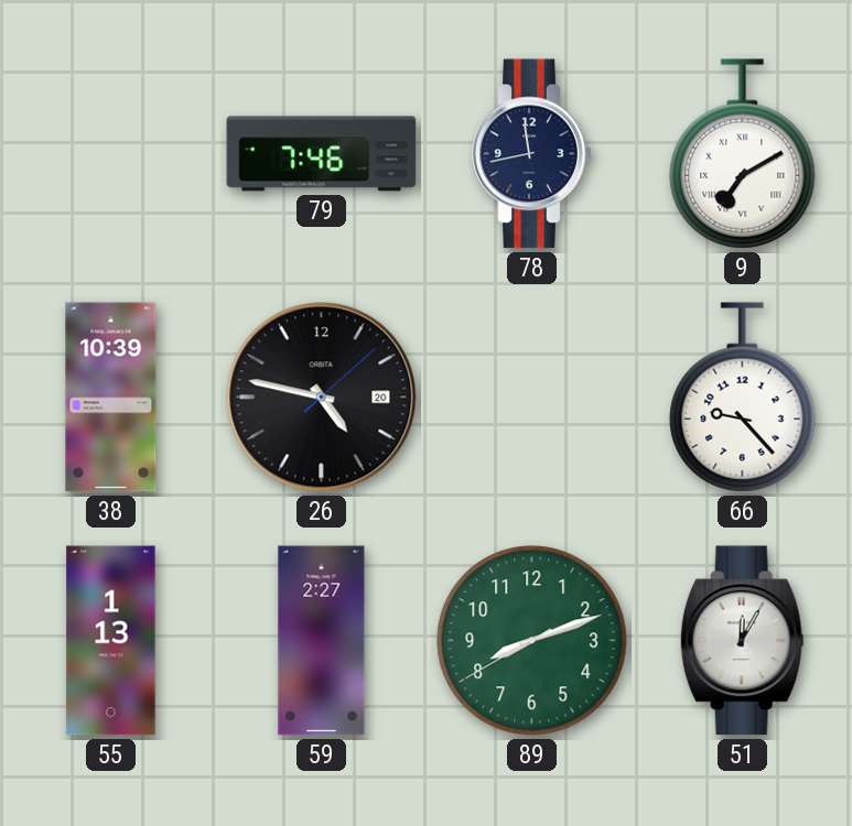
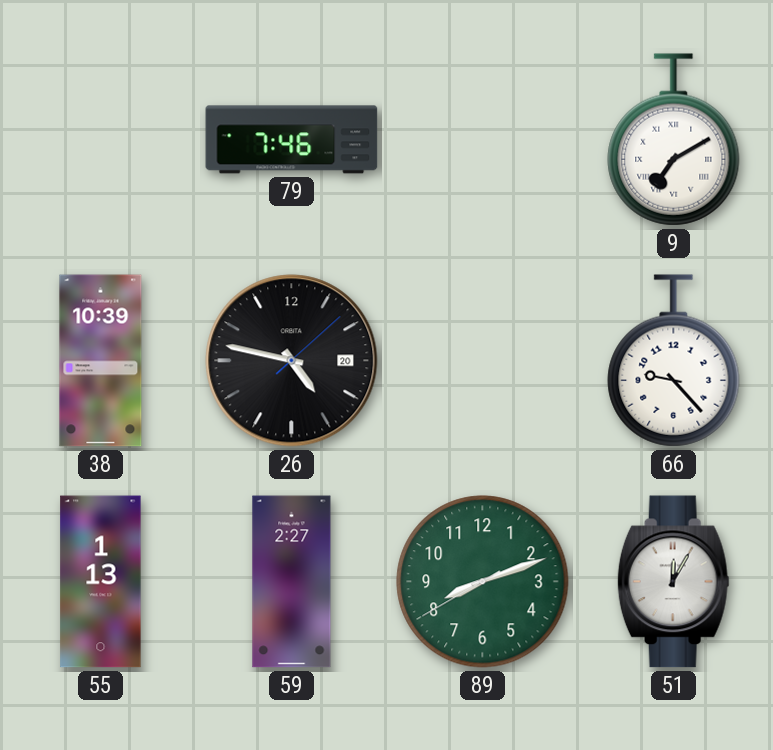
78: 11:43 -> none (532, 154)
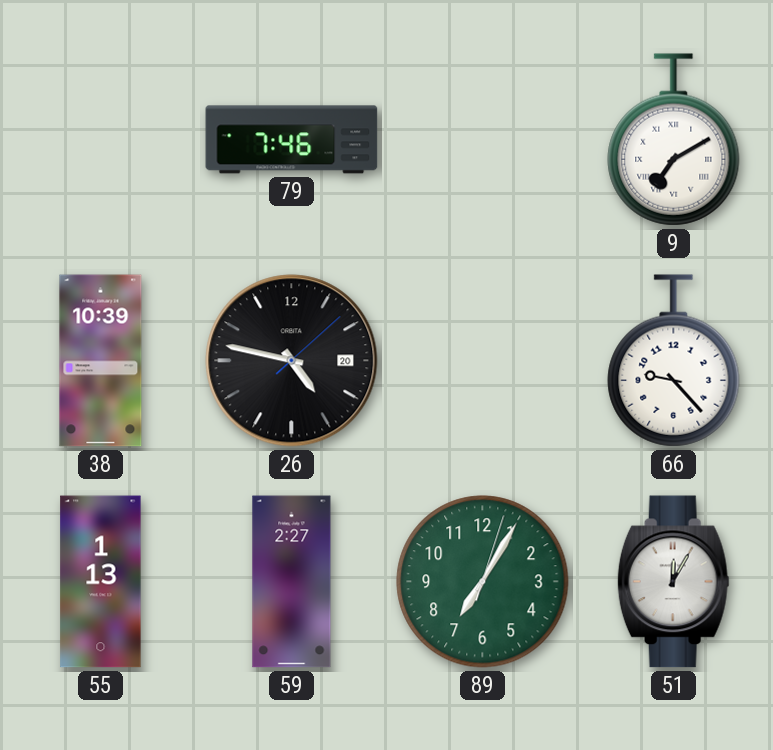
89: 8:11 -> 7:05 (483, 582)
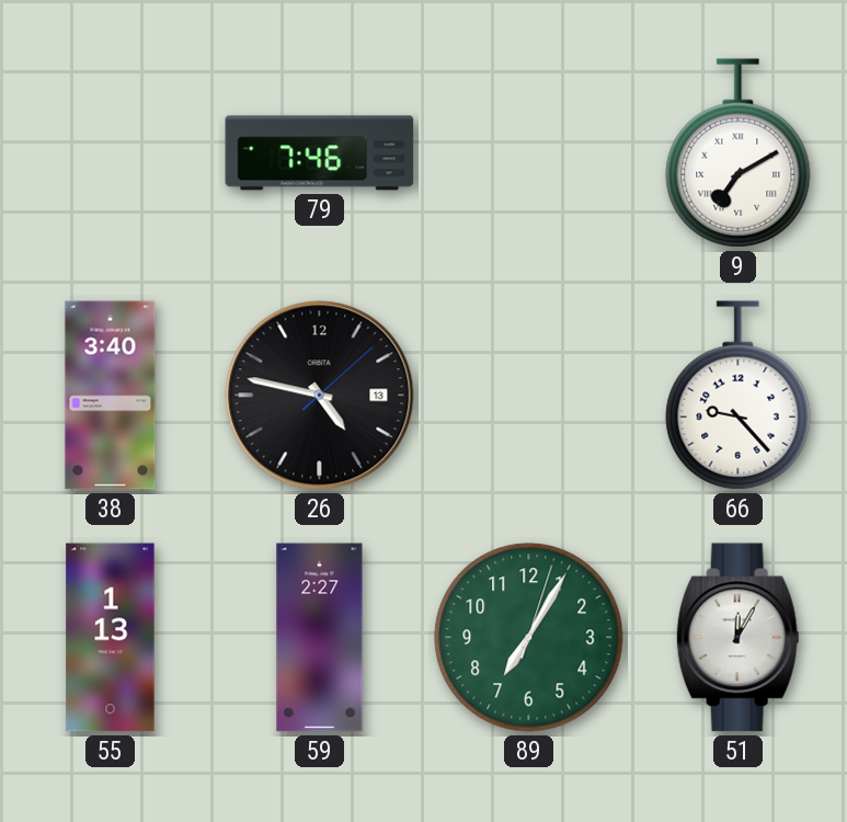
38: 10:39 -> 3:40 (111, 396)
26 date: 20 -> 13 (320, 396)
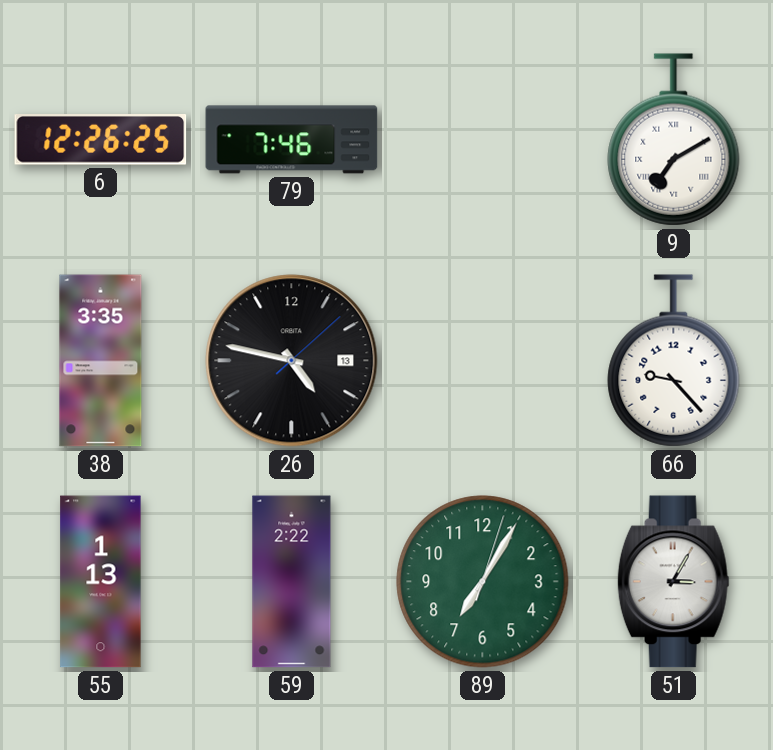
6: none -> 12:26 (101, 140)
38: 3:40 -> 3:35 (101, 361)
59: 2:27 -> 2:22 (292, 582)
51: 12:05 -> 3:05 (673, 582)
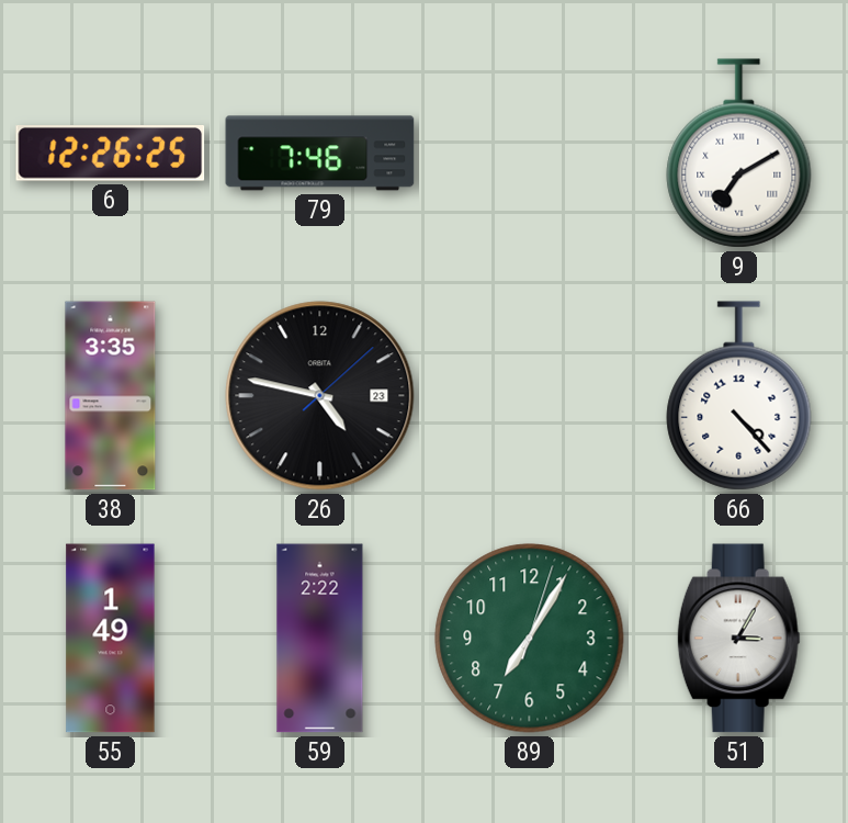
26 date: 13 -> 23 (320, 396)
66: 9:23 -> 4:23 (739, 396)
55: 1:13 -> 1:49 (111, 639)
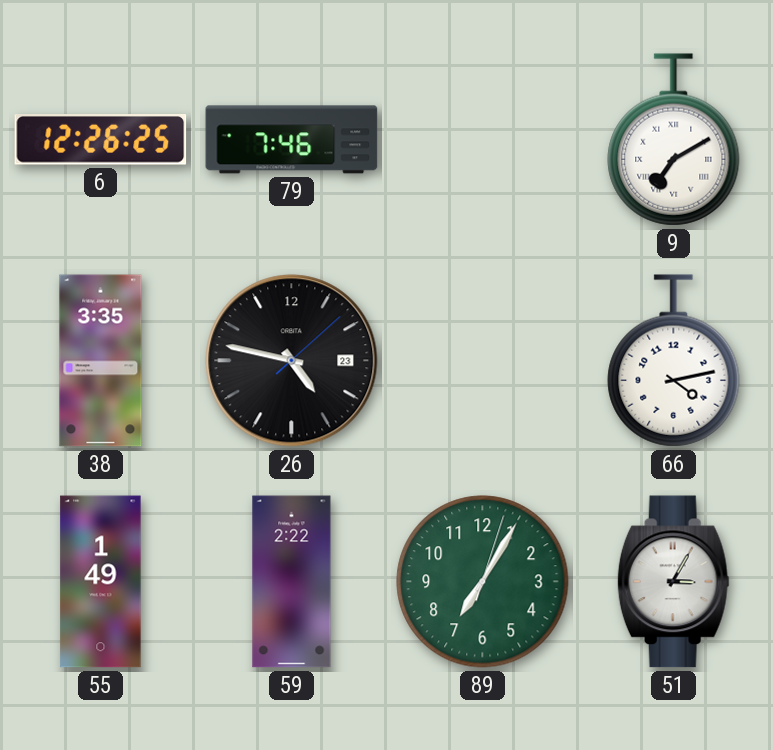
66: 4:23 -> 4:13 (674, 361)
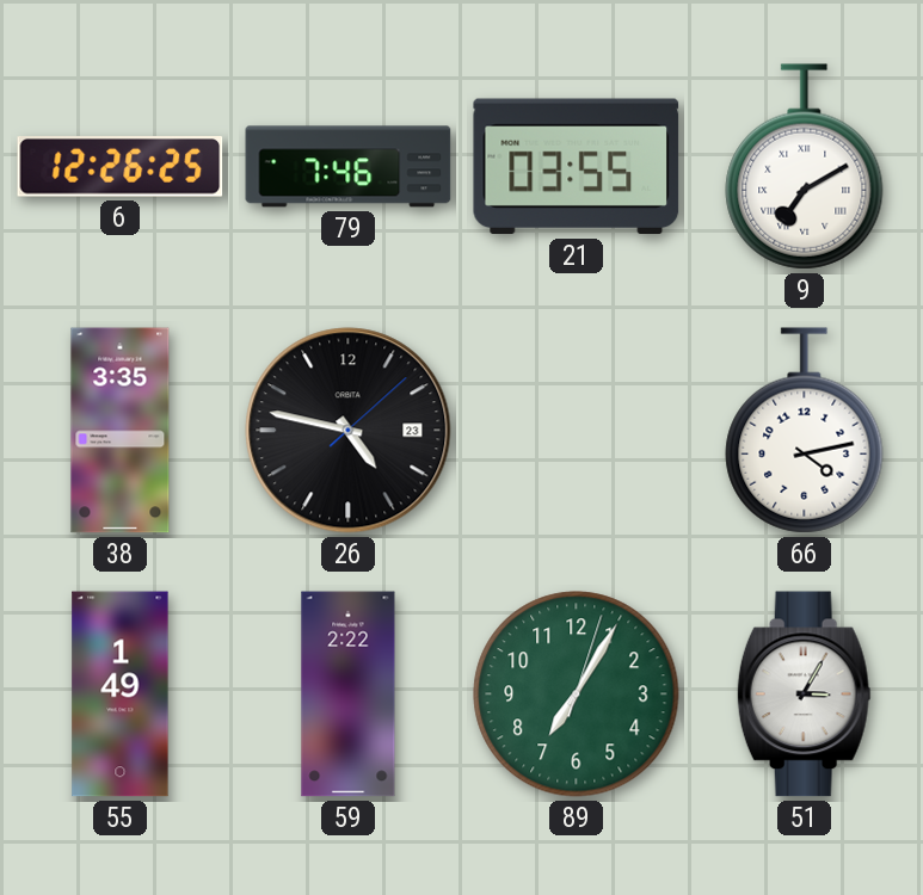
21: none -> 03:55 (577, 167)
